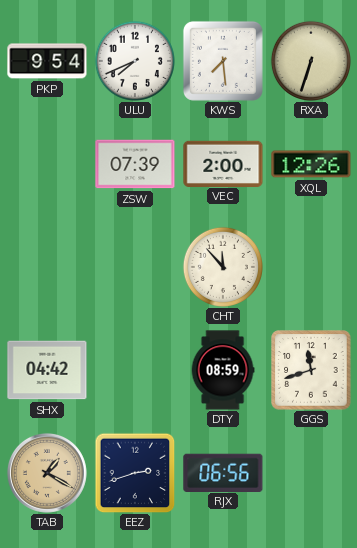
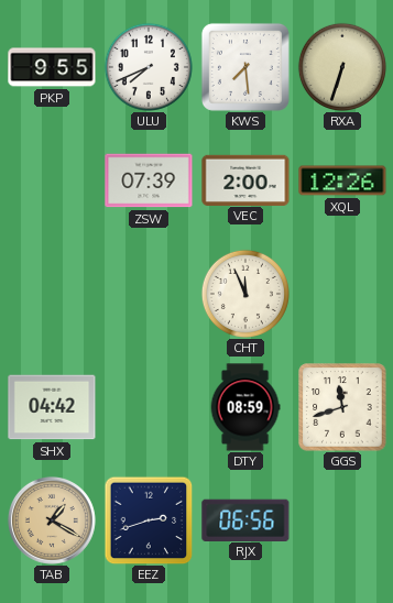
PKP: 9:54 -> 9:55 (52, 67)
CHT: 11:53 -> 11:56 (245, 294)
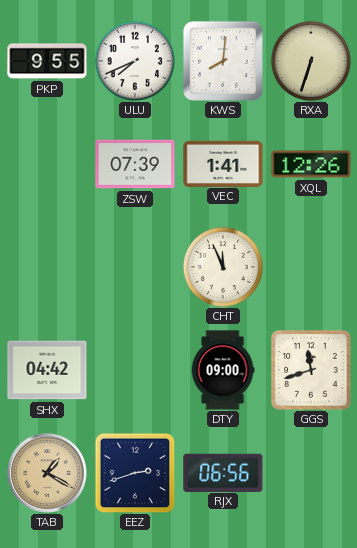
KWS: 7:29 -> 8:01 (223, 61)
VEC: 2:00 -> 1:41 (223, 163)
DTY: 08:59 -> 09:00 (223, 370)
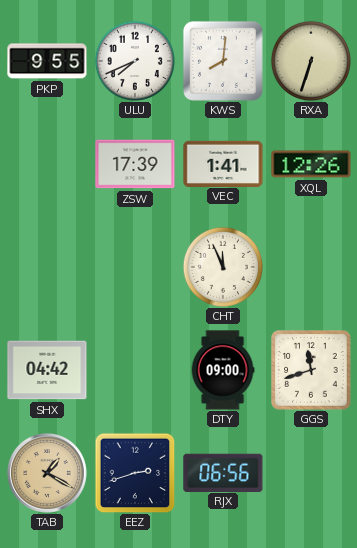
ZSW: 07:39 -> 17:39 (135, 164)
